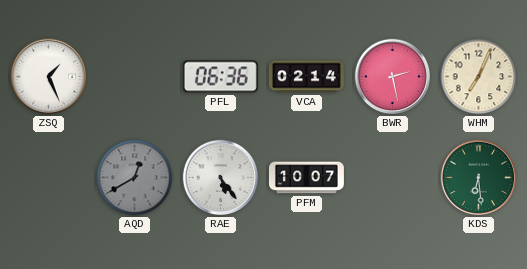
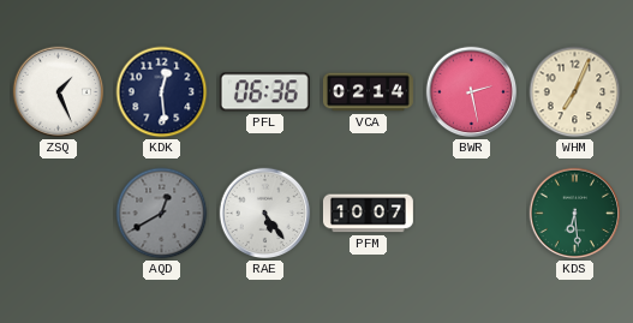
KDK: none -> 12:29 (162, 92)
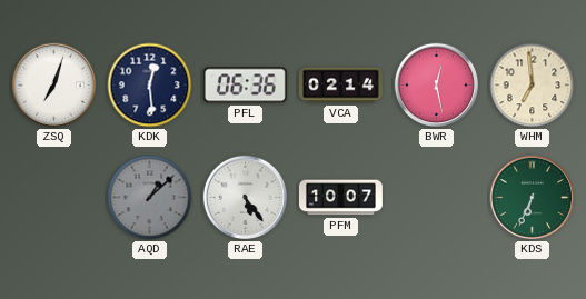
ZSQ: 1:26 -> 7:03 (54, 86)
BWR: 2:28 -> 12:28 (437, 86)
WHM: 7:04 -> 6:59 (533, 86)
AQD: 12:40 -> 1:08 (150, 198)
KDS: 6:29 -> 6:34 (533, 198)
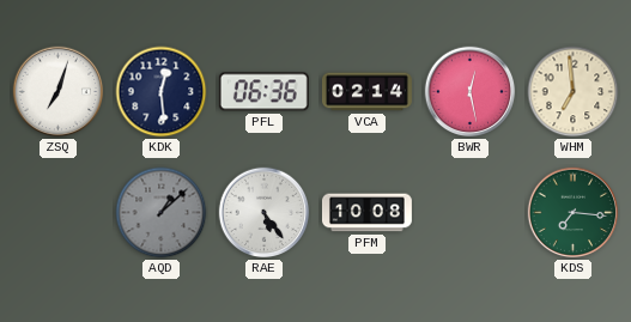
PFM: 10:07 -> 10:08 (366, 213)
KDS: 6:34 -> 7:16 (574, 213)
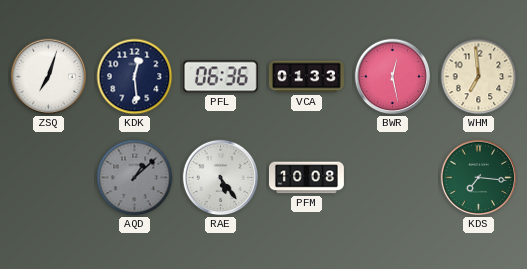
VCA: 02:14 -> 01:33 (306, 77)
